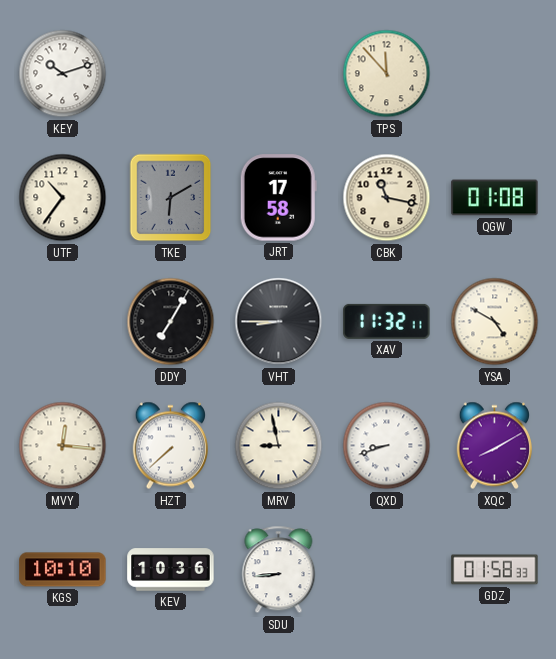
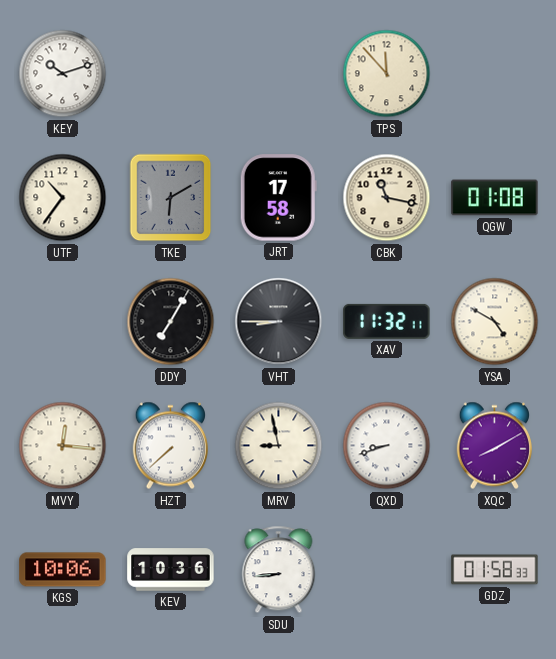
KGS: 10:10 -> 10:06 (63, 570)
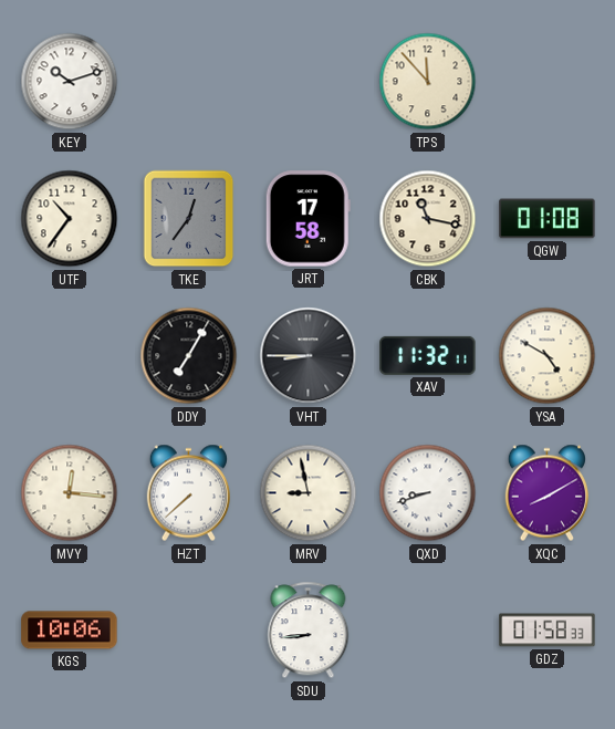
TKE: 6:10 -> 12:36 (189, 219)
KEV: 10:36 -> none (171, 570)
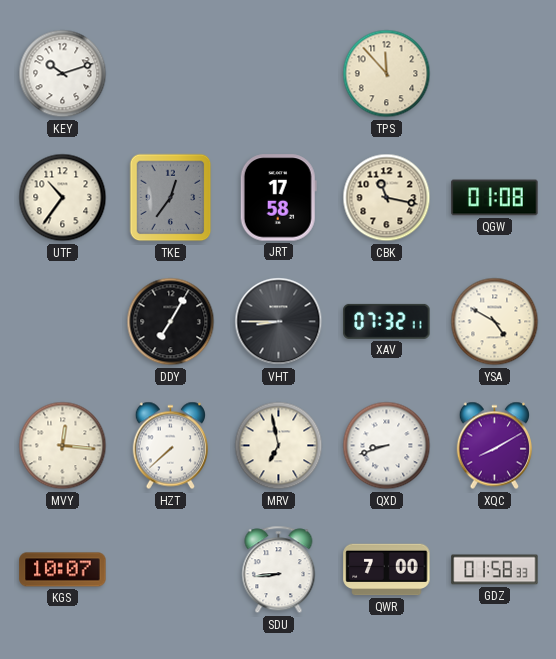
XAV: 11:32 -> 07:32 (387, 321)
MRV: 8:58 -> 6:58 (279, 446)
KGS: 10:06 -> 10:07 (63, 570)
QWR: none -> 7:00 (387, 570)
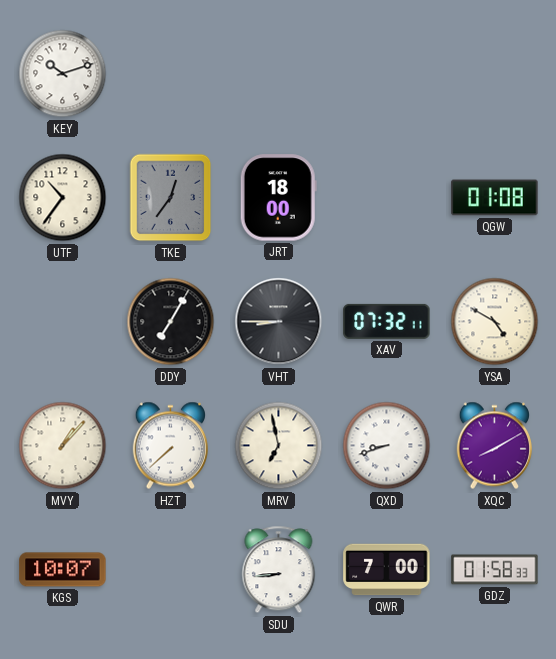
TPS: 11:53 -> none (387, 74)
JRT: 17:58 -> 18:00 (278, 198)
CBK: 11:17 -> none (387, 198)
MVY: 12:16 -> 1:07 (63, 446)
